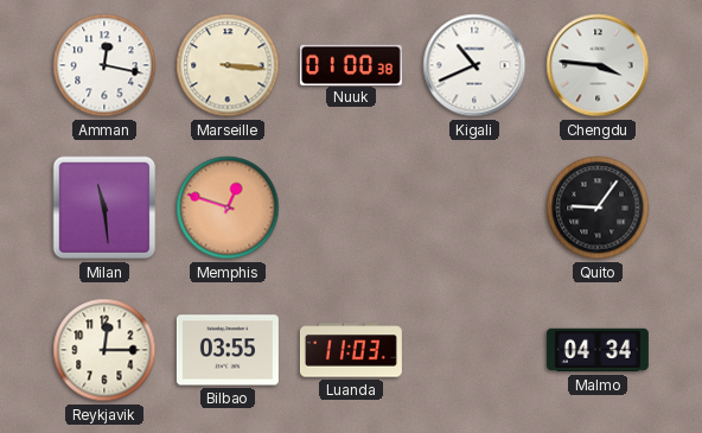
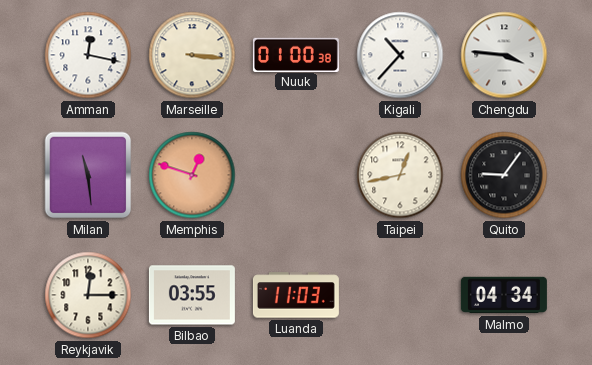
Kigali: 10:41 -> 10:37 (400, 55)
Taipei: none -> 12:43 (400, 175)
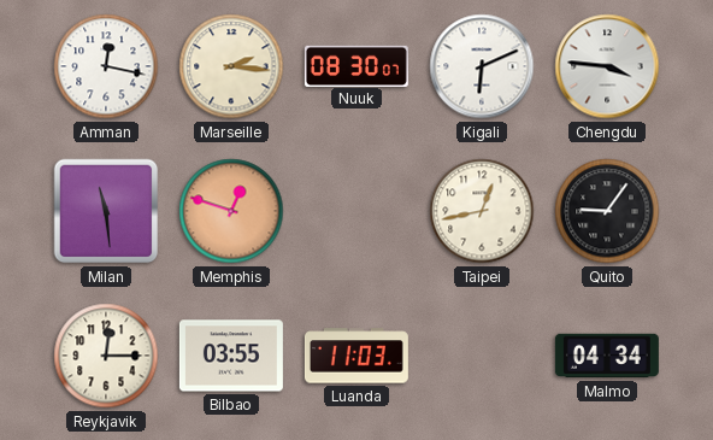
Marseille: 3:16 -> 2:16 (231, 66)
Nuuk: 01:00 -> 08:30 (356, 65)
Kigali: 10:37 -> 6:11 (482, 66)
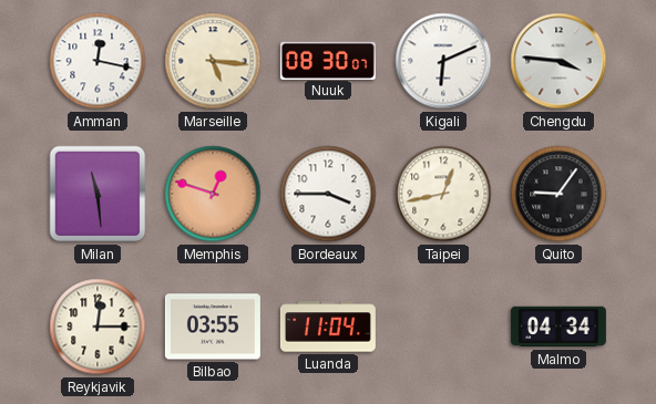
Marseille: 2:16 -> 5:16 (213, 61)
Bordeaux: none -> 3:45 (328, 194)
Luanda: 11:03 -> 11:04 (328, 327)
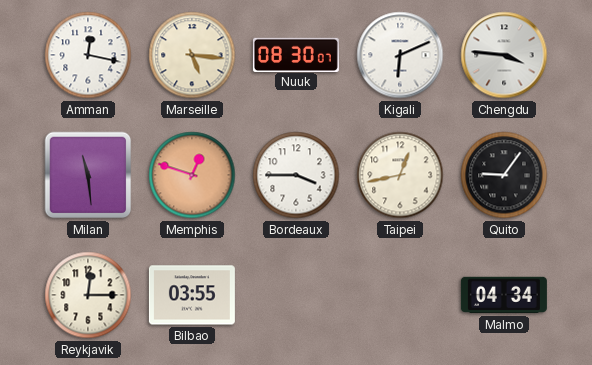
Luanda: 11:04 -> none (328, 327)
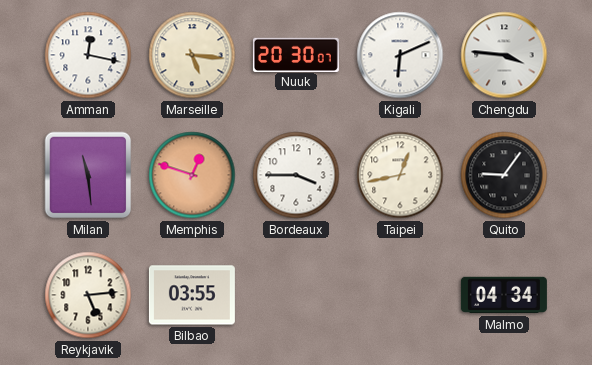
Nuuk: 08:30 -> 20:30 (296, 54)
Reykjavik: 12:15 -> 5:14 (88, 295)
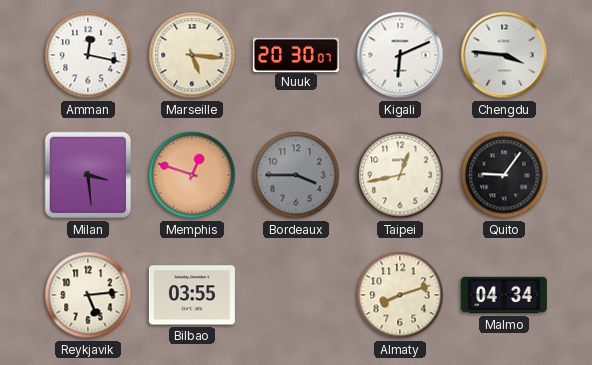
Milan: 11:29 -> 3:29 (88, 175)
Bordeaux dial: white -> grey (296, 175)
Almaty: none -> 8:12 (400, 295)
